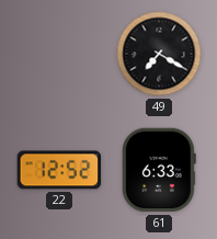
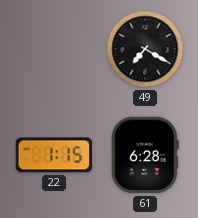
22: 12:52 -> 1:15 (54, 155)
61: 6:33 -> 6:28 (145, 155)
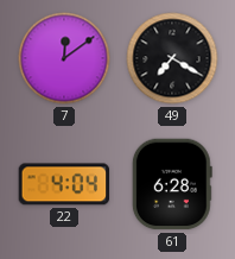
7: none -> 12:09 (64, 58)
22: 1:15 -> 4:04 (64, 184)
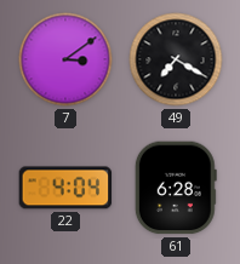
7: 12:09 -> 3:09 (65, 59)
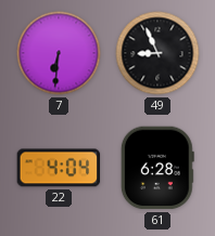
7: 3:09 -> 6:31 (59, 53)
49: 7:20 -> 8:56 (157, 53)
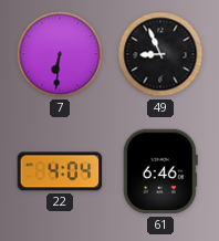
61: 6:28 -> 6:46 (160, 171)
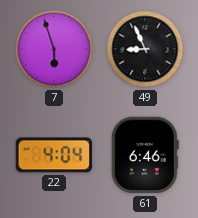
7: 6:31 -> 5:57 (54, 49)
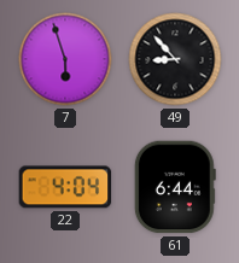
49: 8:56 -> 8:53 (175, 59)
61: 6:46 -> 6:44 (175, 187)
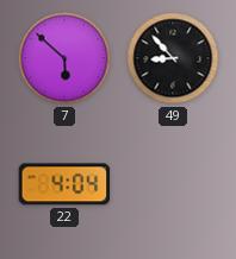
7: 5:57 -> 5:52 (64, 58)
61: 6:44 -> none (175, 187)
